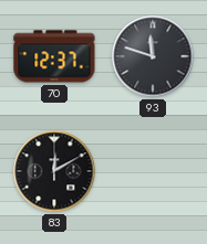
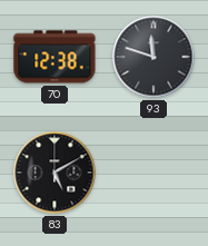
70: 12:37 -> 12:38 (55, 57)
83: 12:10 -> 5:10 (55, 173)
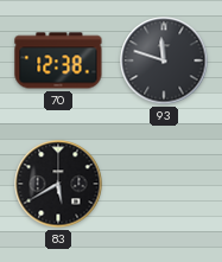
83: 5:10 -> 5:40 (58, 184)
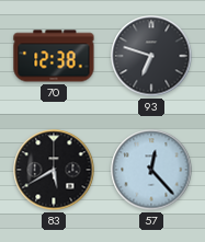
93: 11:48 -> 6:48 (151, 56)
57: none -> 12:23 (151, 170)
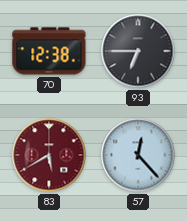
93: 6:48 -> 6:45 (138, 51)
83 dial: black -> burgundy (49, 155)
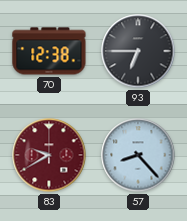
83: 5:40 -> 9:40 (49, 155)
57: 12:23 -> 8:23 (138, 155)
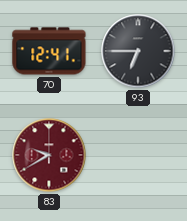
70: 12:38 -> 12:41 (49, 51)
57: 8:23 -> none (138, 155)
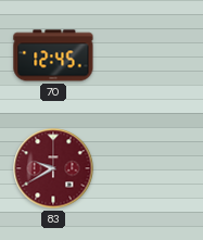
70: 12:41 -> 12:45 (53, 55)
93: 6:45 -> none (138, 51)
